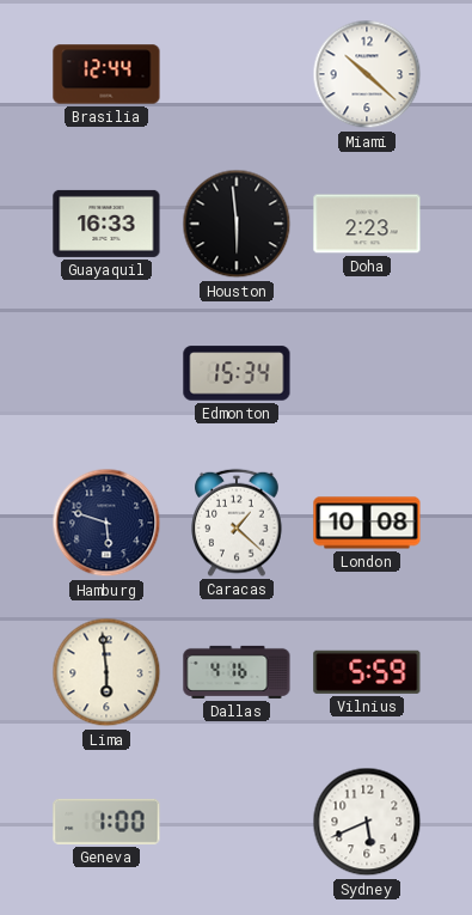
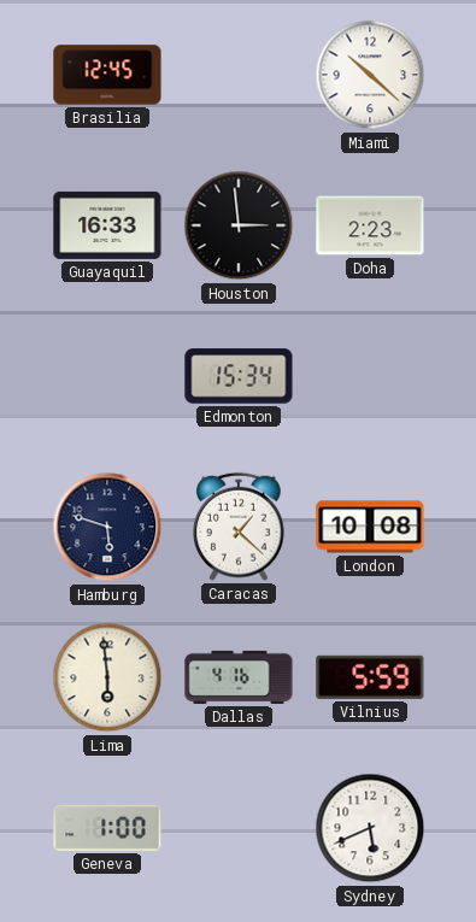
Brasilia: 12:44 -> 12:45 (107, 75)
Houston: 5:59 -> 2:59 (239, 225)
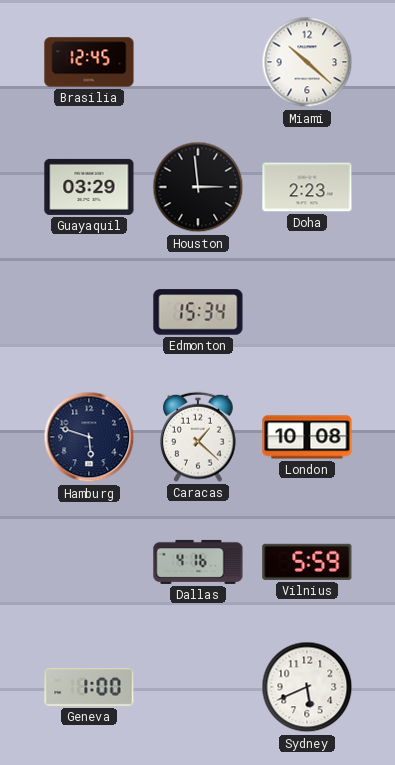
Guayaquil: 16:33 -> 03:29 (89, 187)
Lima: 5:59 -> none (107, 677)
